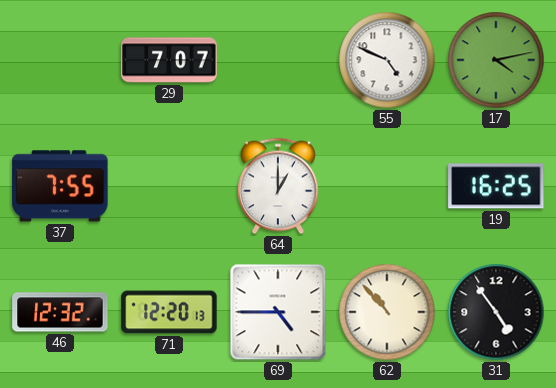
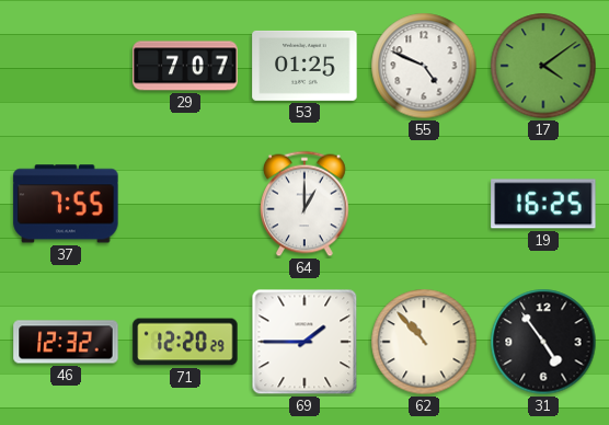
53: none -> 01:25 (304, 66)
17: 4:13 -> 4:09 (543, 66)
71: 12:20:13 -> 12:20:29 (185, 342)
69: 4:45 -> 1:45 (304, 342)
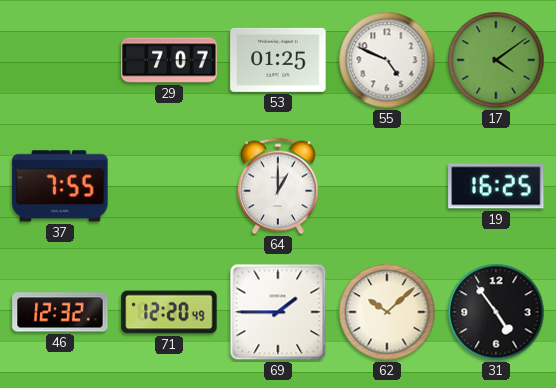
71: 12:20:29 -> 12:20:49 (169, 312)
62: 10:53 -> 10:08 (387, 312)
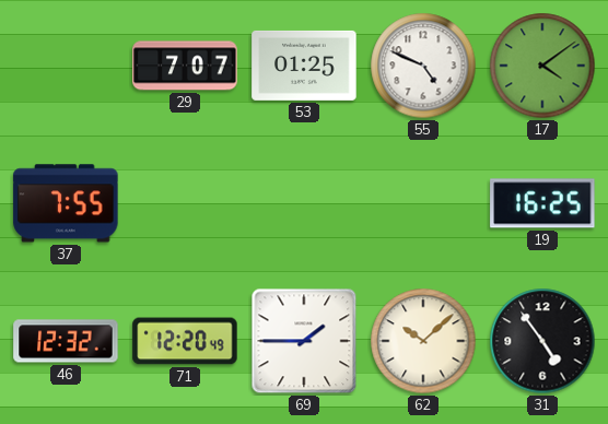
64: 1:00 -> none (279, 186)
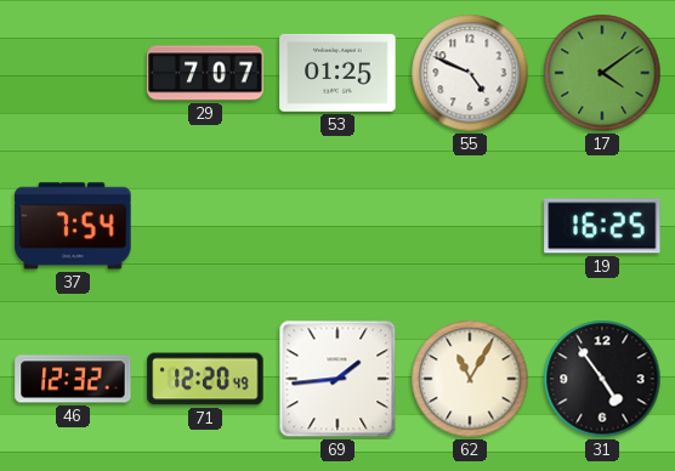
37: 7:55 -> 7:54 (73, 226)
69: 1:45 -> 1:44 (337, 379)
62: 10:08 -> 11:05 (470, 379)
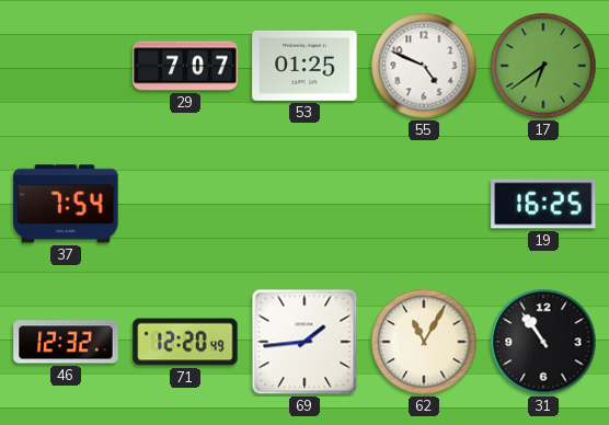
17: 4:09 -> 6:39 (543, 66)
31: 4:54 -> 10:54 (543, 342)
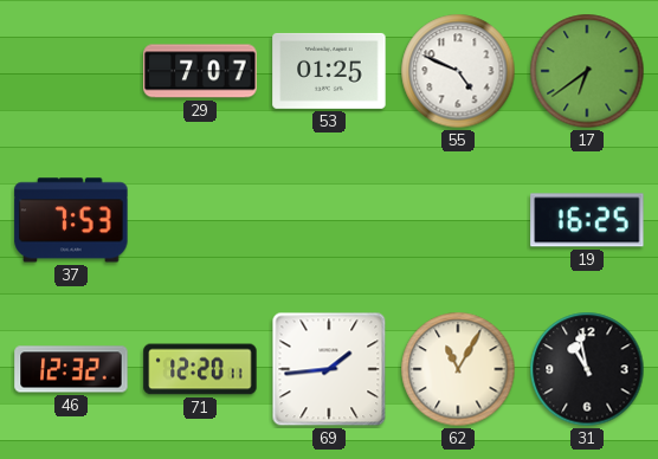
37: 7:54 -> 7:53 (71, 220)
71: 12:20:49 -> 12:20:11 (200, 369)
31: 10:54 -> 10:58 (587, 369)
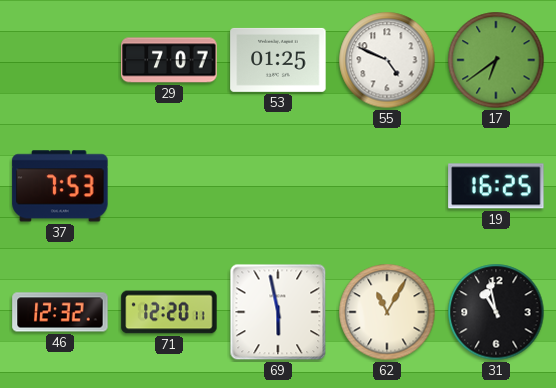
69: 1:44 -> 5:58 (278, 312)
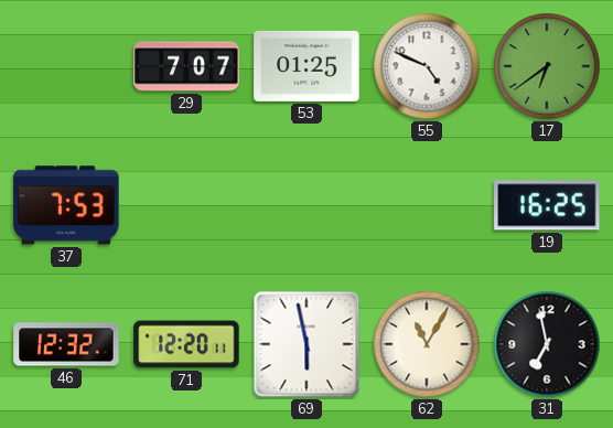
31: 10:58 -> 6:58 (547, 344)
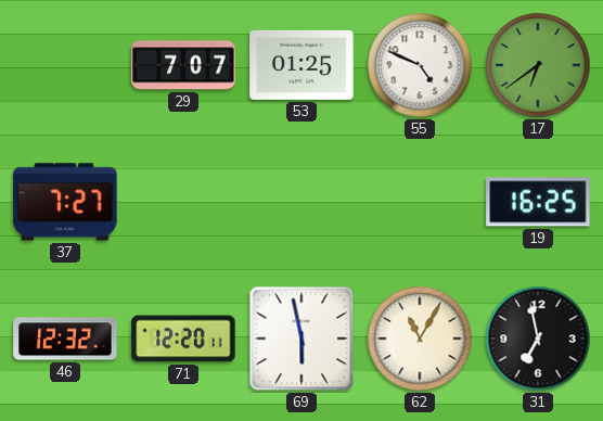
37: 7:53 -> 7:27 (65, 202)
